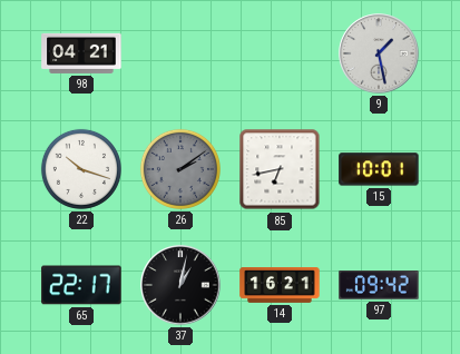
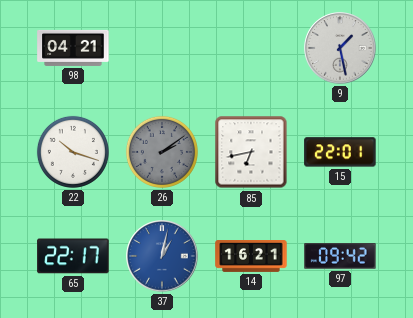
15: 10:01 -> 22:01 (340, 152)
37 dial: black -> blue (162, 256)
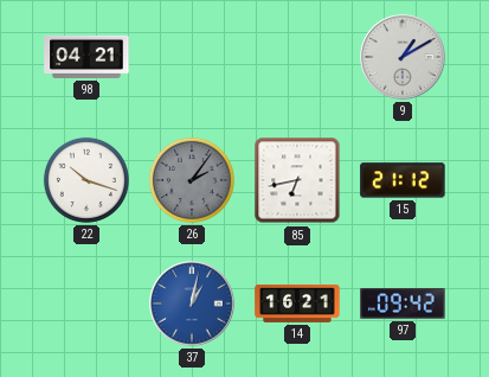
9: 1:28 -> 1:10 (403, 57)
26: 2:09 -> 2:06 (192, 180)
15: 22:01 -> 21:12 (403, 180)
65: 22:17 -> none (73, 256)
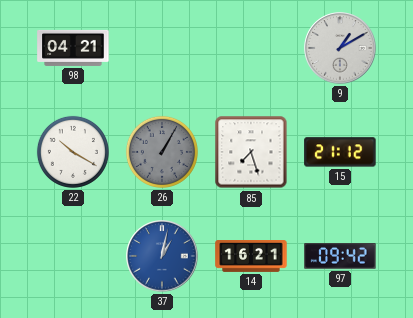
22: 10:18 -> 10:20 (73, 152)
26: 2:06 -> 1:05 (162, 152)
85: 6:43 -> 7:27 (251, 152)
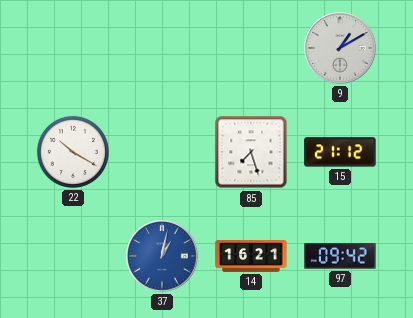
98: 04:21 -> none (73, 48)
26: 1:05 -> none (162, 152)
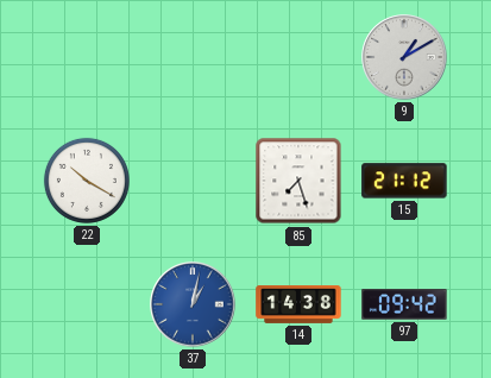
14: 16:21 -> 14:38 (298, 305)
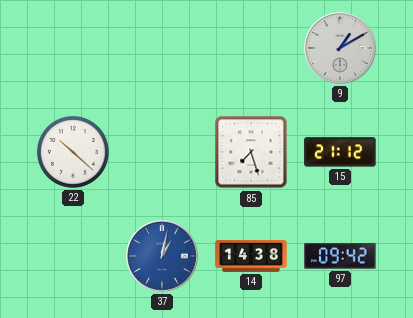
22: 10:20 -> 10:22 (73, 152)
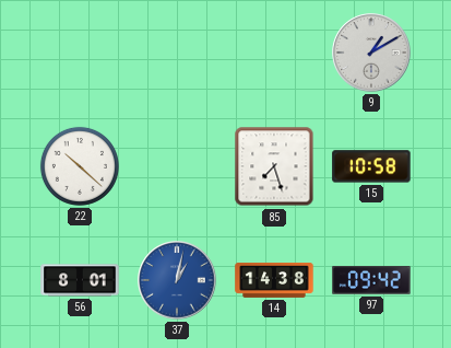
15: 21:12 -> 10:58 (371, 166)
56: none -> 8:01 (80, 280)
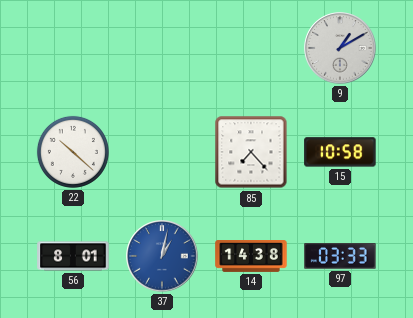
85: 7:27 -> 7:23 (251, 152)
97: 09:42 -> 03:33 (340, 257)
